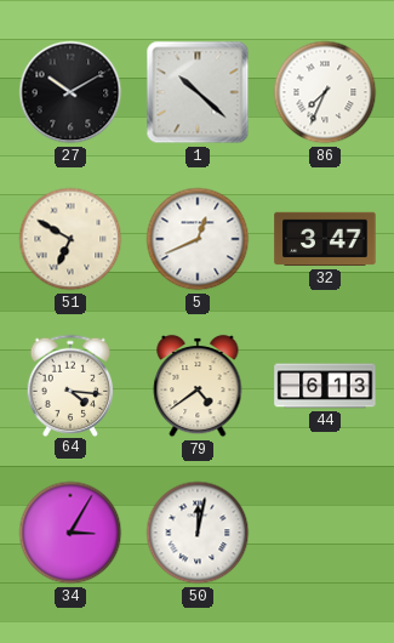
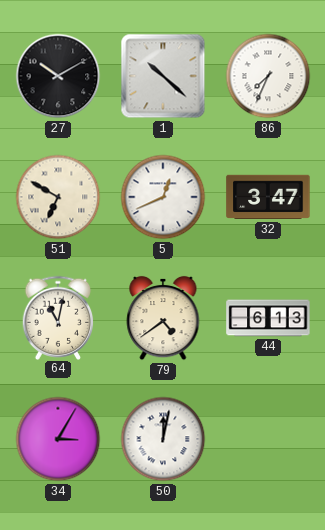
64: 4:16 -> 11:02 (58, 317)
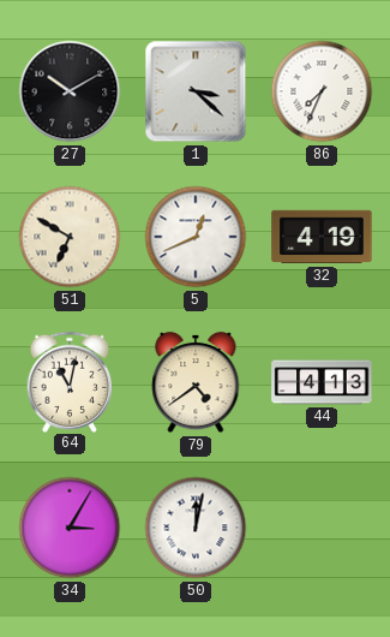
1: 10:22 -> 3:22 (196, 91)
32: 3:47 -> 4:19 (322, 237)
44: 6:13 -> 4:13 (322, 382)
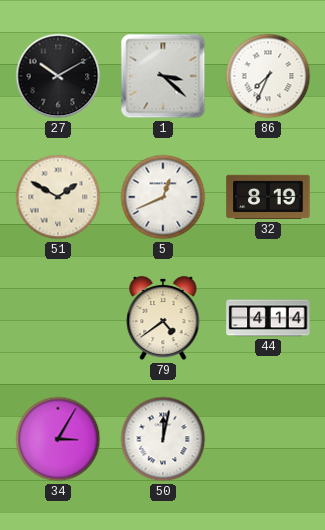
51: 6:50 -> 1:50 (58, 197)
32: 4:19 -> 8:19 (268, 197)
64: 11:02 -> none (70, 381)
44: 4:13 -> 4:14 (268, 318)
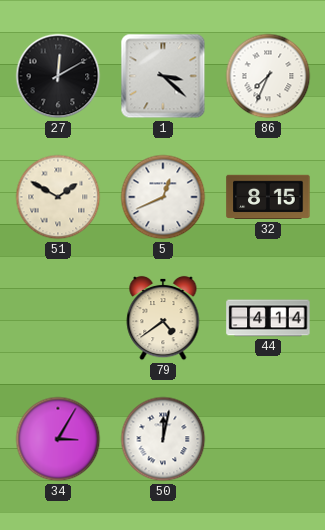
27: 10:10 -> 12:10 (58, 76)
32: 8:19 -> 8:15 (268, 197)
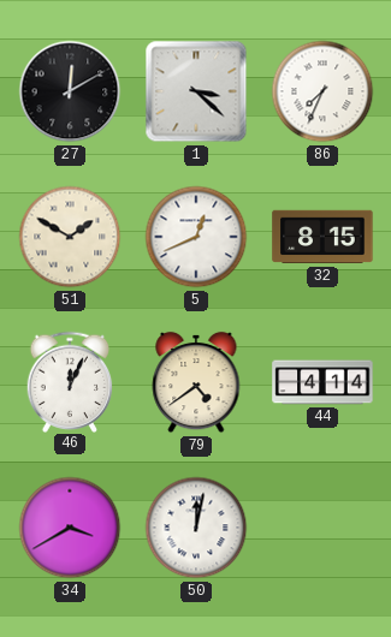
46: none -> 12:04 (70, 381)
34: 3:05 -> 3:40 (70, 528)
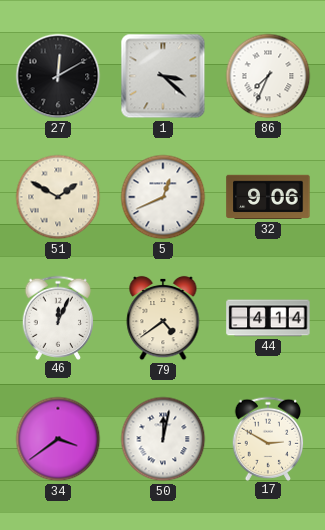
32: 8:15 -> 9:06 (268, 197)
34: 3:40 -> 3:39 (58, 439)
17: none -> 2:50 (268, 438)
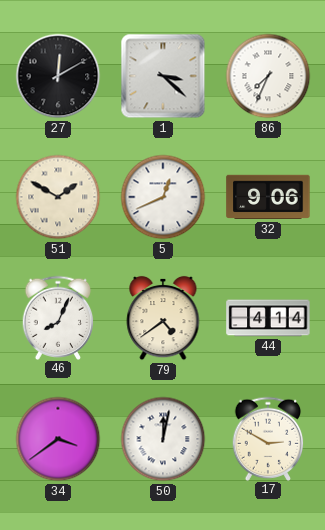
46: 12:04 -> 8:04 (58, 317)
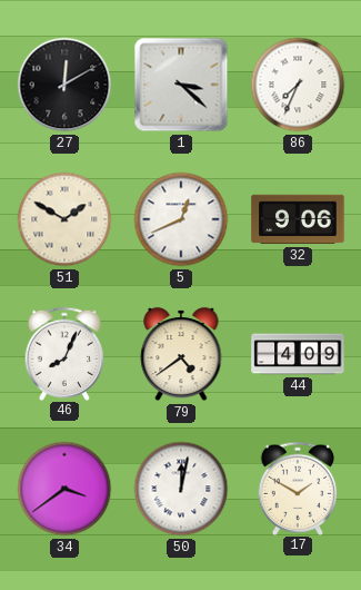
44: 4:14 -> 4:09 (298, 354)
17: 2:50 -> 1:50 (298, 488)
